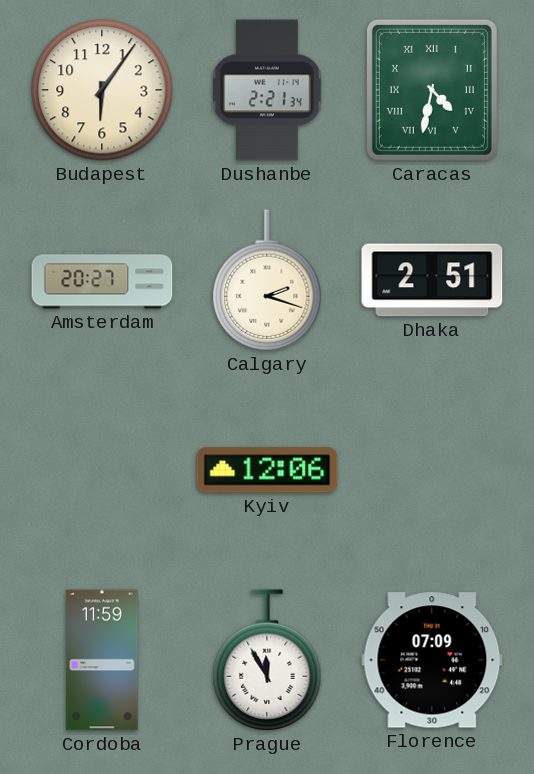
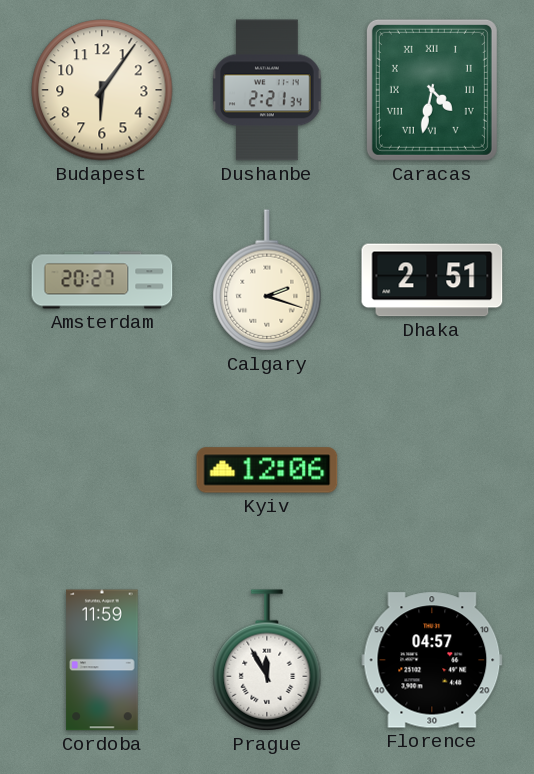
Florence: 07:09 -> 04:57 (432, 660)
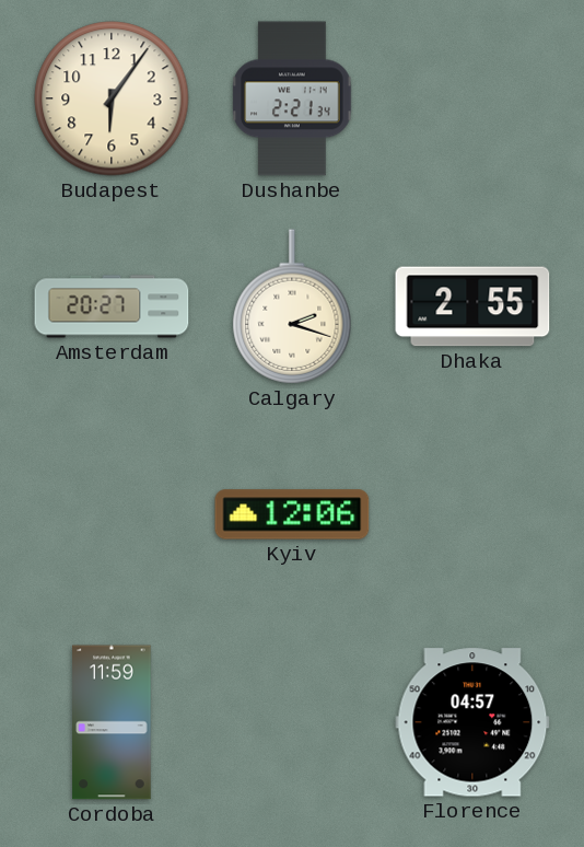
Caracas: 4:32 -> none (432, 90)
Dhaka: 2:51 -> 2:55 (472, 306)
Prague: 11:55 -> none (267, 660)
